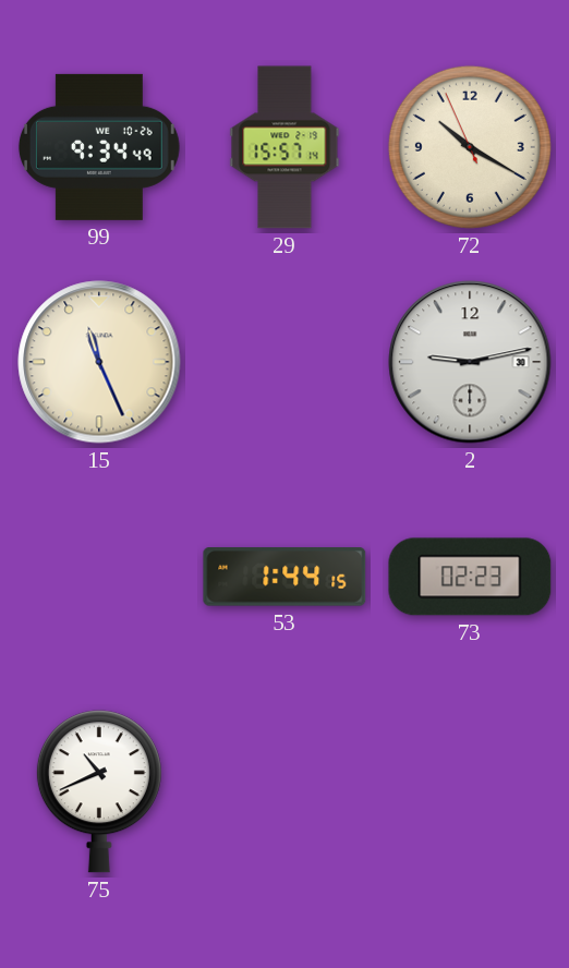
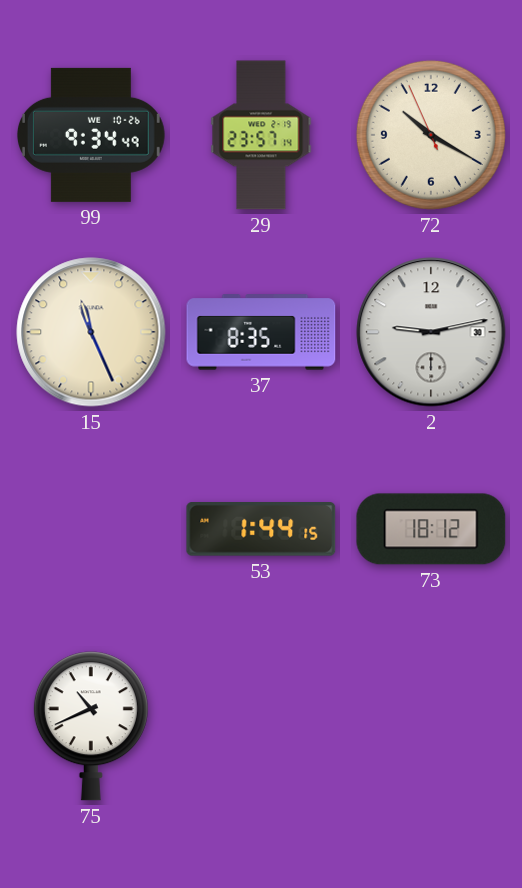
29: 15:57 -> 23:57 (261, 135)
37: none -> 8:35 (261, 332)
73: 02:23 -> 18:12 (431, 529)
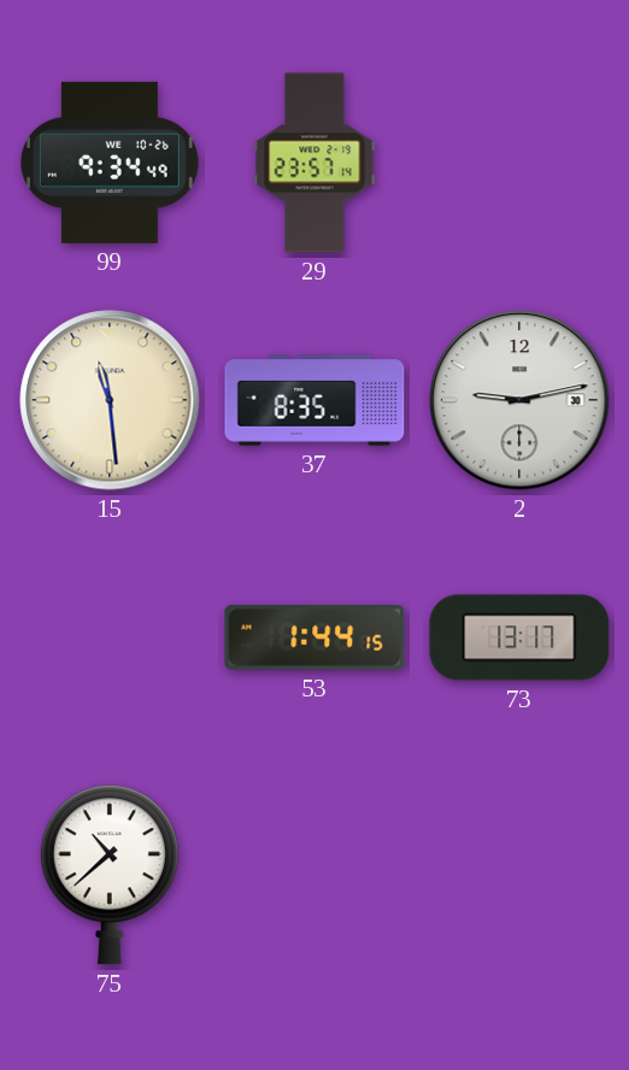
72: 10:19 -> none (431, 135)
15: 11:26 -> 11:29 (110, 400)
73: 18:12 -> 13:17 (519, 637)
75: 10:41 -> 10:38 (110, 875)
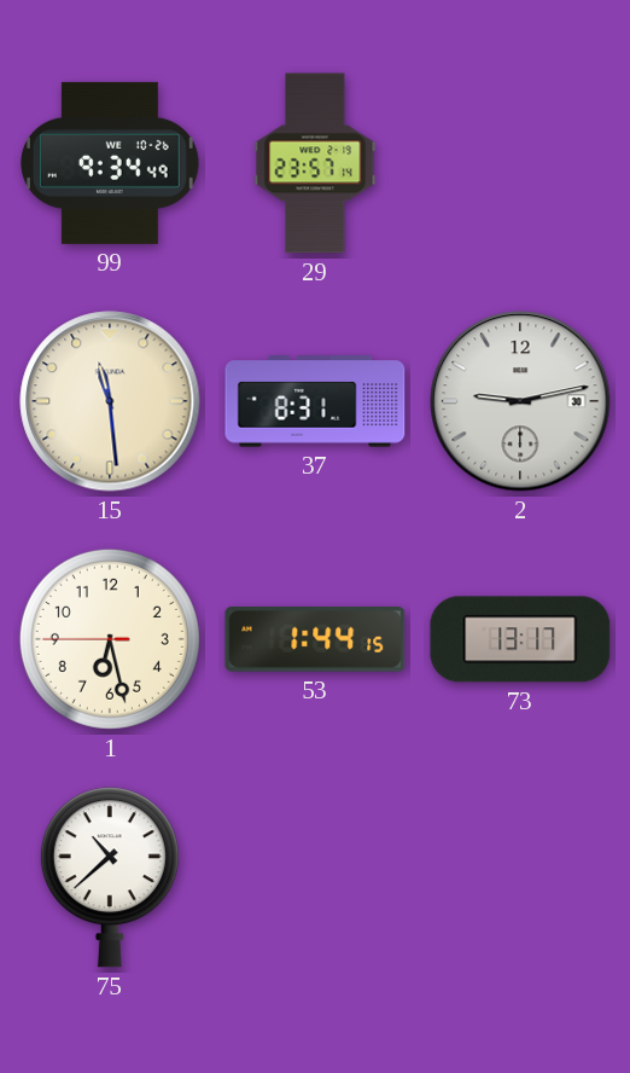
37: 8:35 -> 8:31 (315, 401)
1: none -> 6:27 (110, 639)
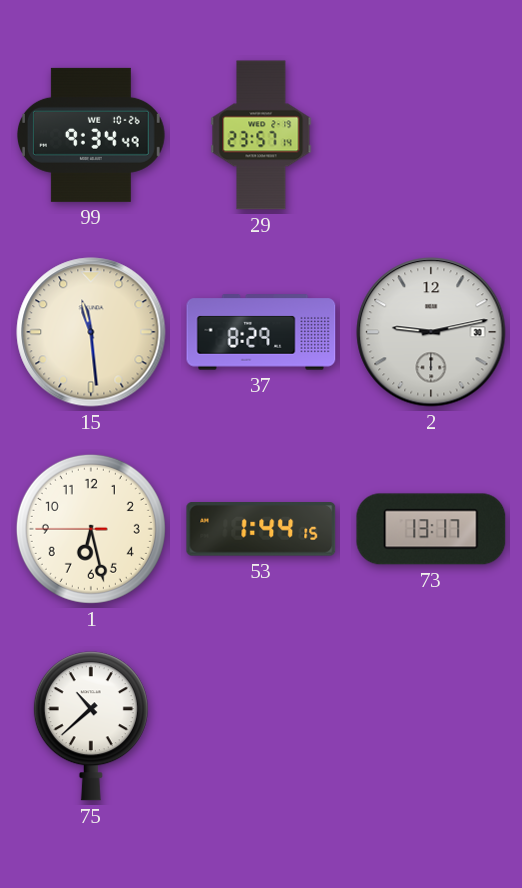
37: 8:31 -> 8:29 (261, 332)
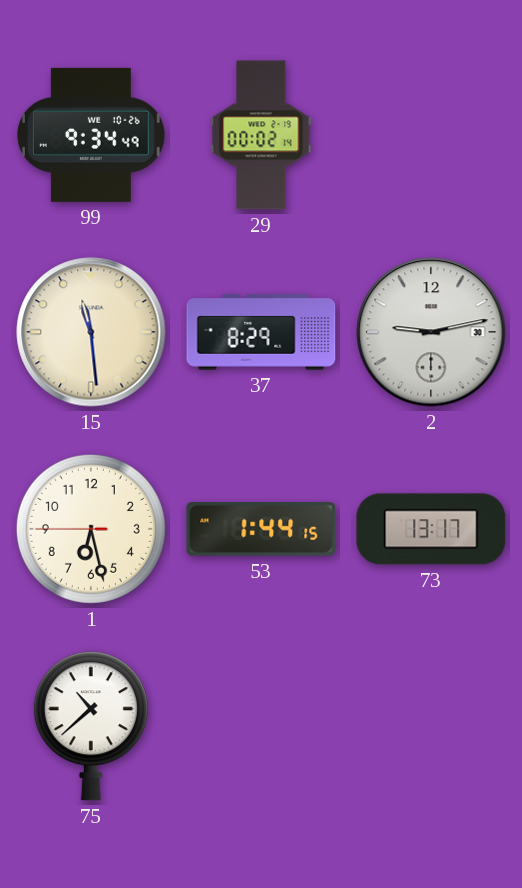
29: 23:57 -> 00:02 (261, 135)
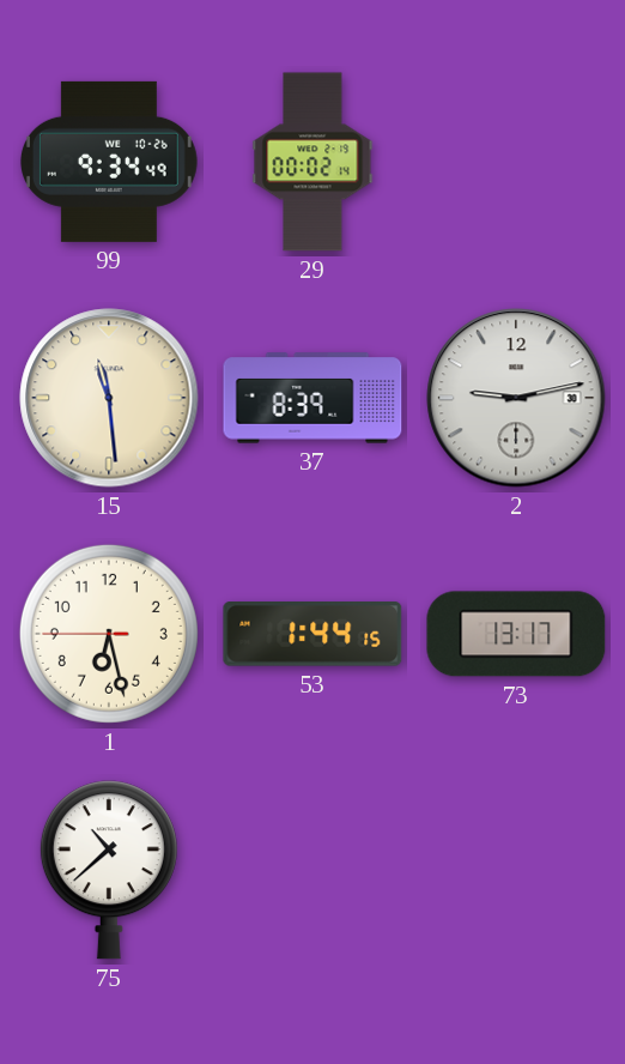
37: 8:29 -> 8:39 (313, 398)
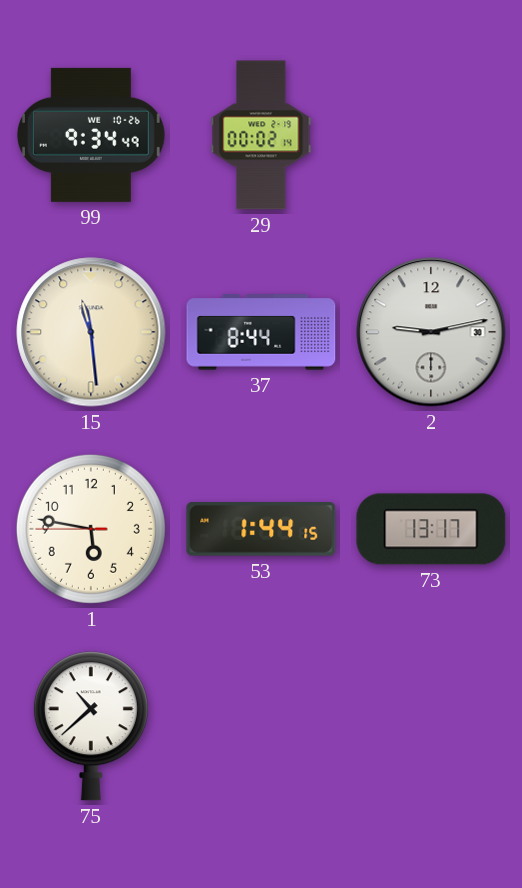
37: 8:39 -> 8:44 (261, 332)
1: 6:27 -> 5:46 (91, 529)
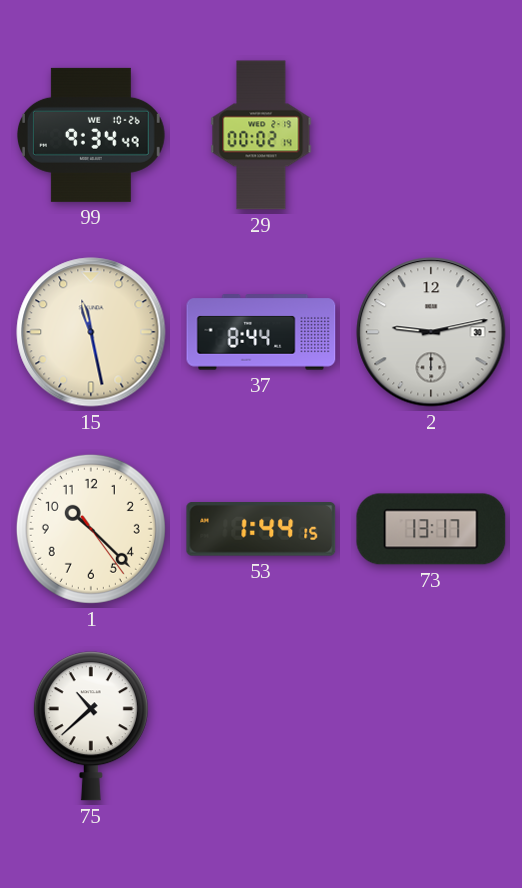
15: 11:29 -> 11:28 (91, 332)
1: 5:46 -> 10:22 (91, 529)
